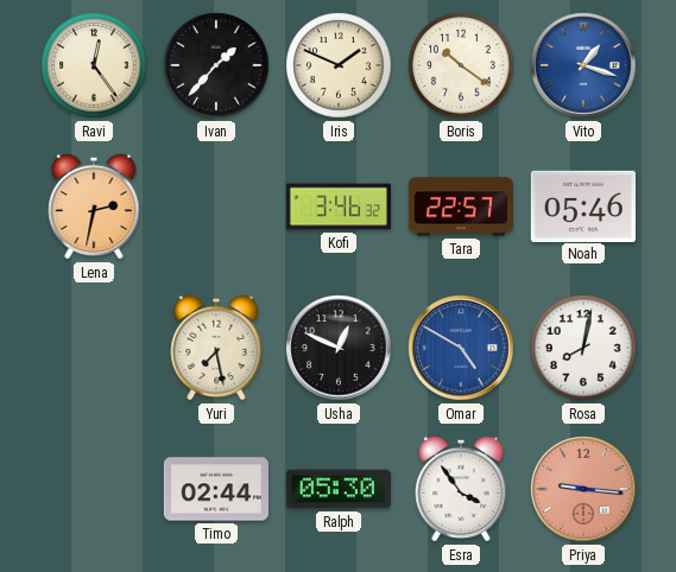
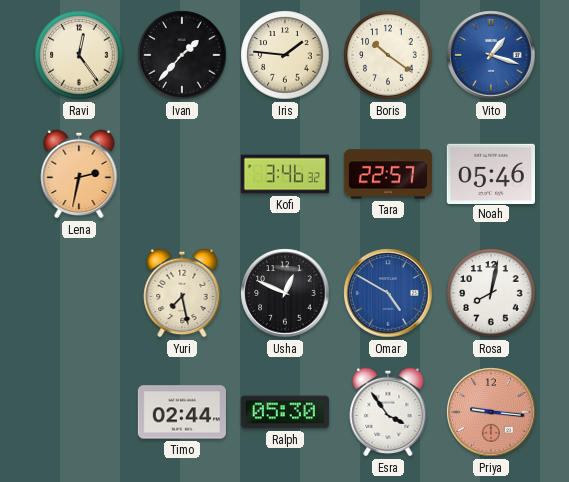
Iris: 1:49 -> 1:46 (285, 55)
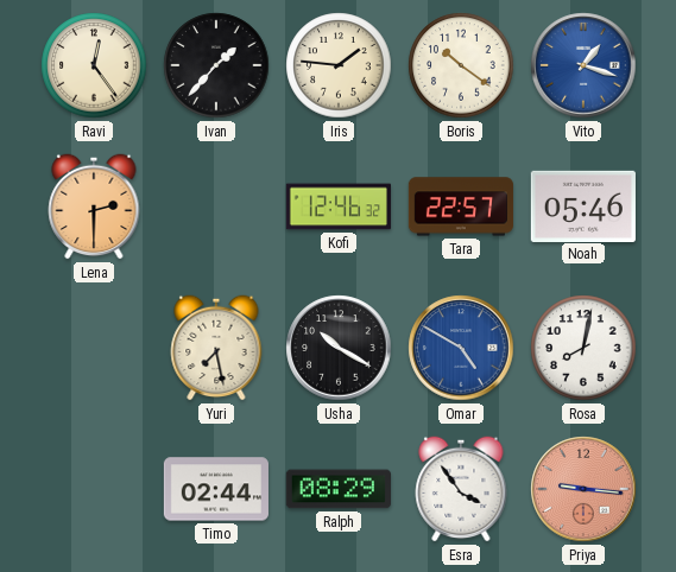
Lena: 2:32 -> 2:30 (94, 206)
Kofi: 3:46 -> 12:46 (339, 206)
Usha: 12:49 -> 10:20 (339, 348)
Ralph: 05:30 -> 08:29 (339, 489)
